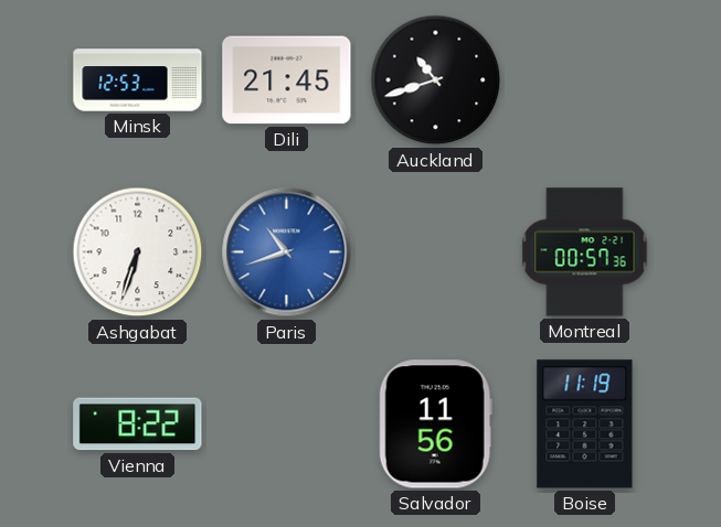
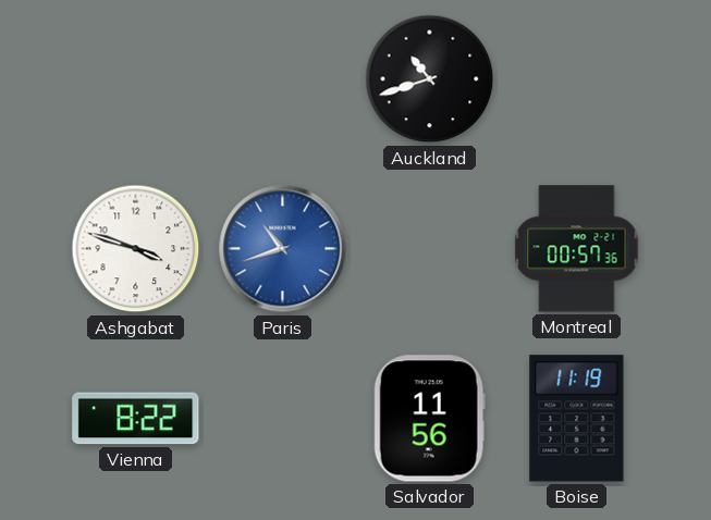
Minsk: 12:53 -> none (138, 80)
Dili: 21:45 -> none (287, 80)
Ashgabat: 6:33 -> 3:48 (136, 249)
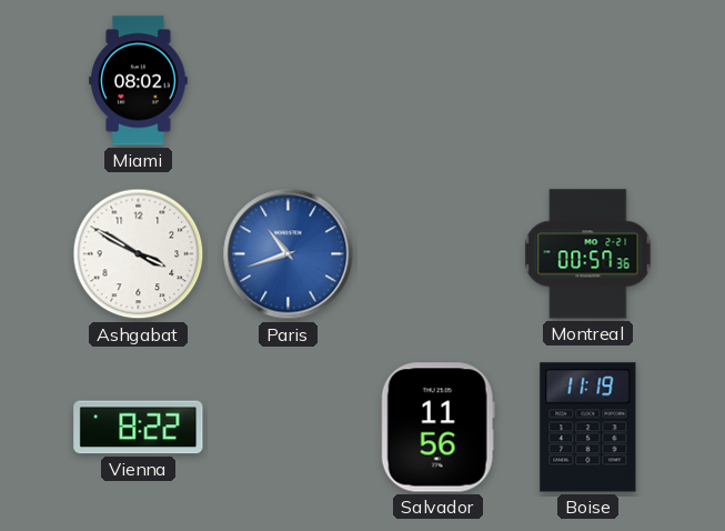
Miami: none -> 08:02 (139, 81)
Auckland: 10:42 -> none (430, 79)
Ashgabat: 3:48 -> 3:50 (139, 254)
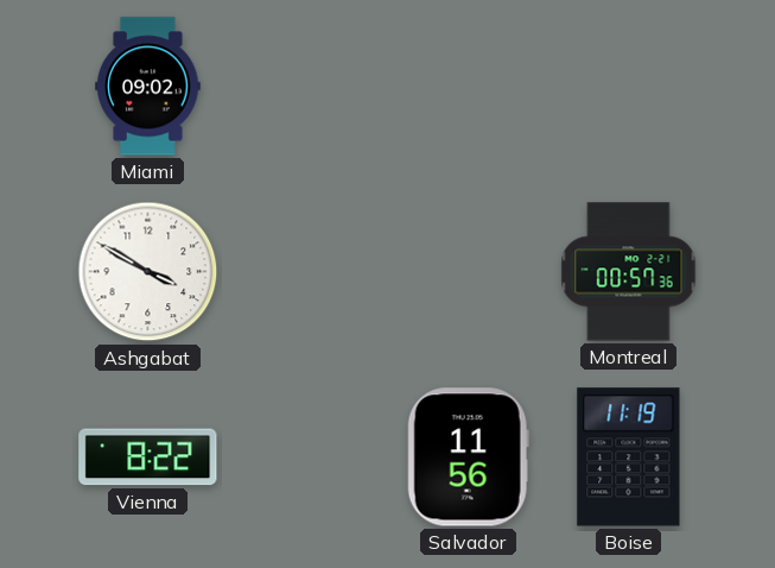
Miami: 08:02 -> 09:02 (148, 87)
Paris: 10:42 -> none (289, 254)
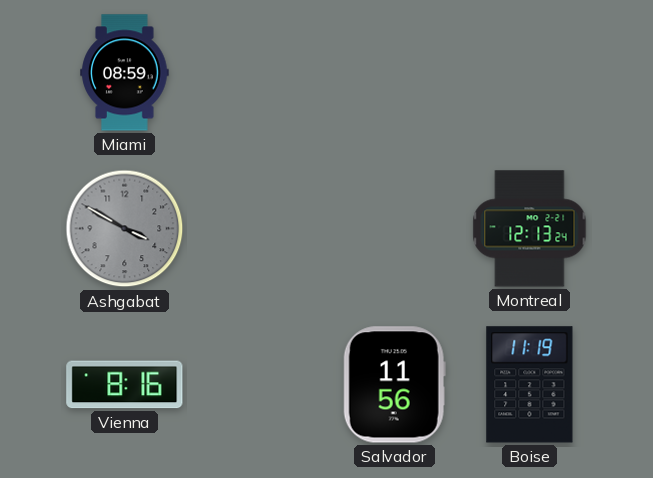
Miami: 09:02 -> 08:59 (125, 73)
Ashgabat dial: white -> grey (125, 229)
Montreal: 00:57 -> 12:13 (530, 229)
Vienna: 8:22 -> 8:16 (125, 385)
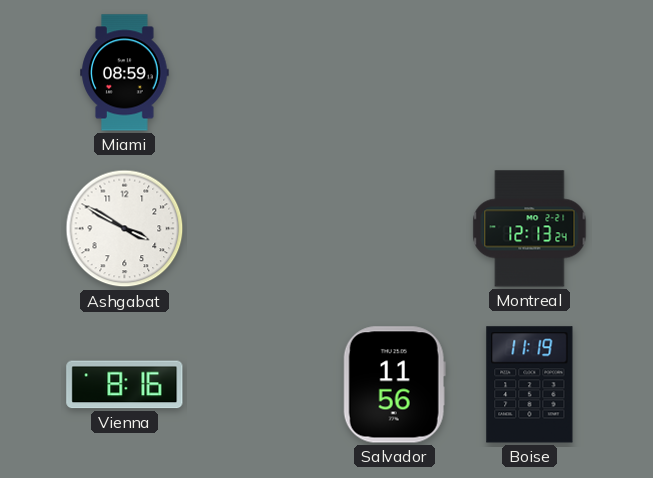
Ashgabat dial: grey -> white (125, 229)
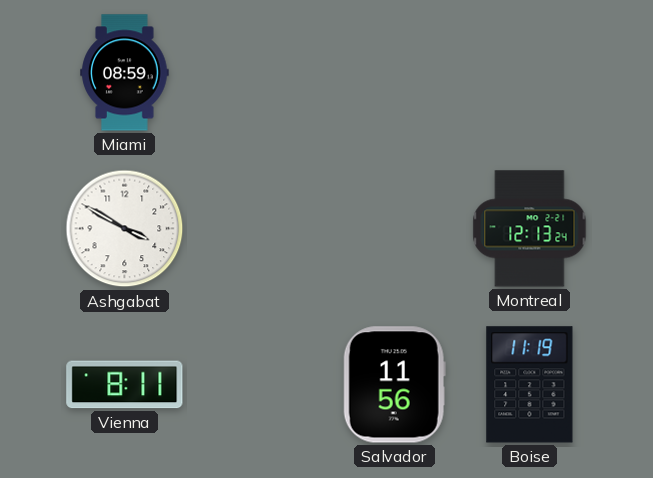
Vienna: 8:16 -> 8:11 (125, 385)
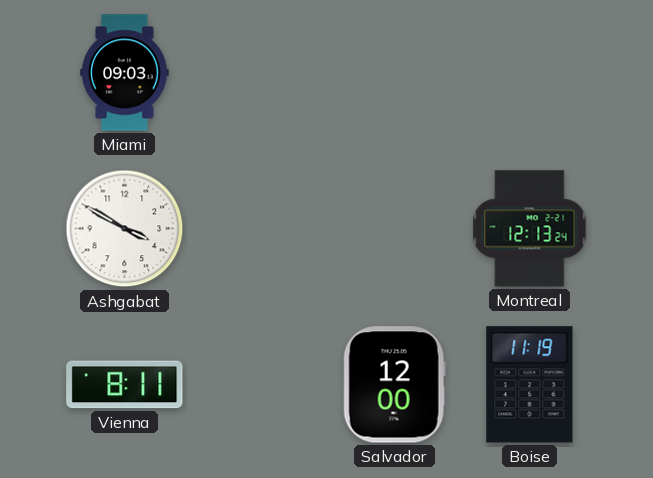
Miami: 08:59 -> 09:03 (125, 73)
Salvador: 11:56 -> 12:00 (394, 385)
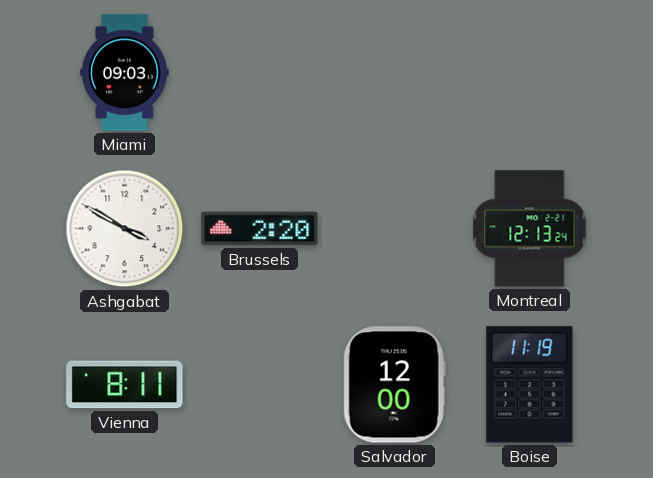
Brussels: none -> 2:20 (260, 229)
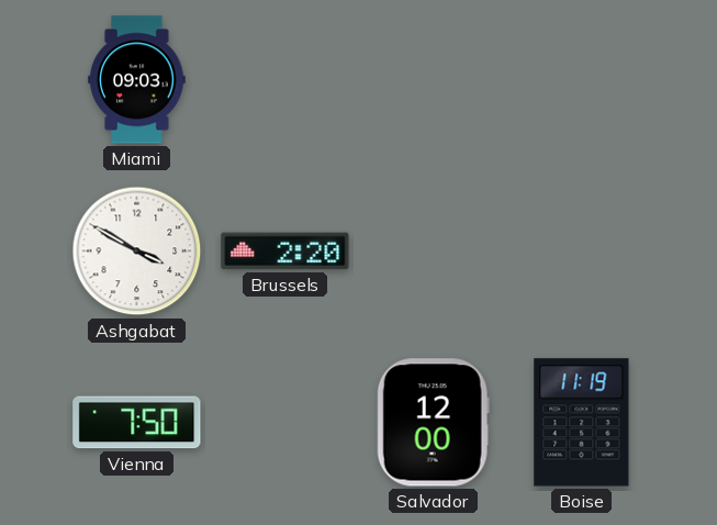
Montreal: 12:13 -> none (530, 229)
Vienna: 8:11 -> 7:50 (137, 423)
